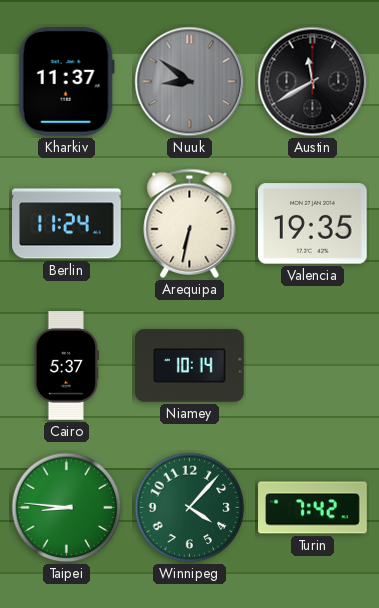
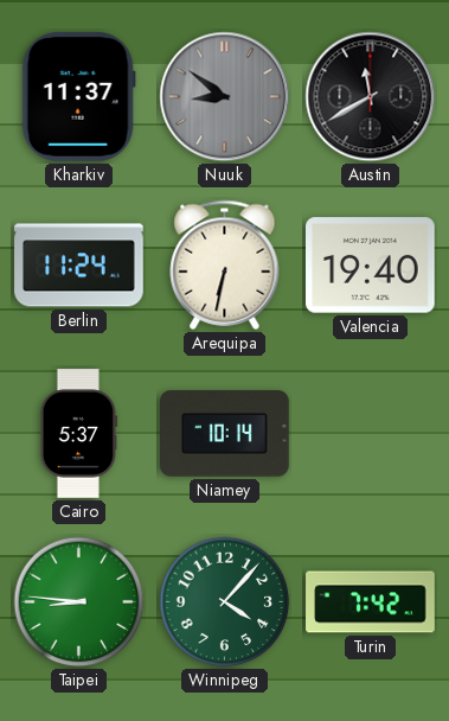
Valencia: 19:35 -> 19:40 (371, 266)
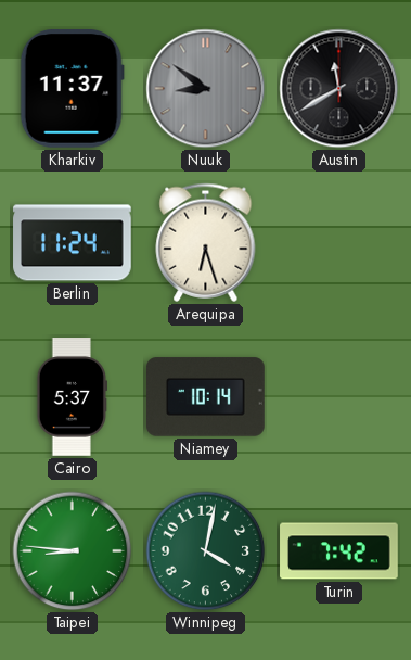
Arequipa: 6:32 -> 6:27 (206, 242)
Valencia: 19:40 -> none (371, 266)
Winnipeg: 4:07 -> 4:02 (206, 551)
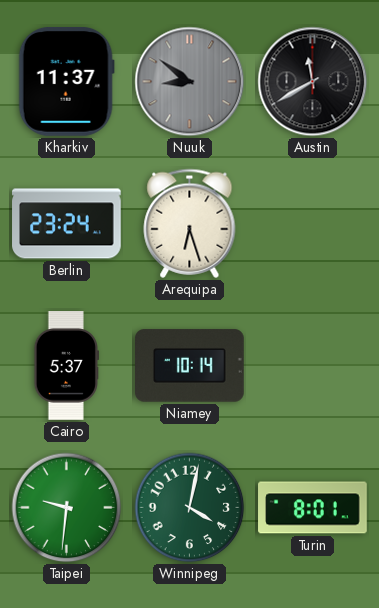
Berlin: 11:24 -> 23:24 (67, 224)
Taipei: 8:46 -> 9:31 (67, 508)
Turin: 7:42 -> 8:01 (313, 508)
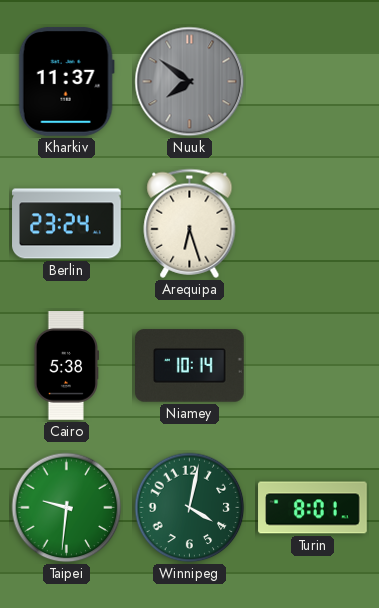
Nuuk: 8:51 -> 7:51 (190, 82)
Austin: 11:40 -> none (313, 82)
Cairo: 5:37 -> 5:38 (66, 366)
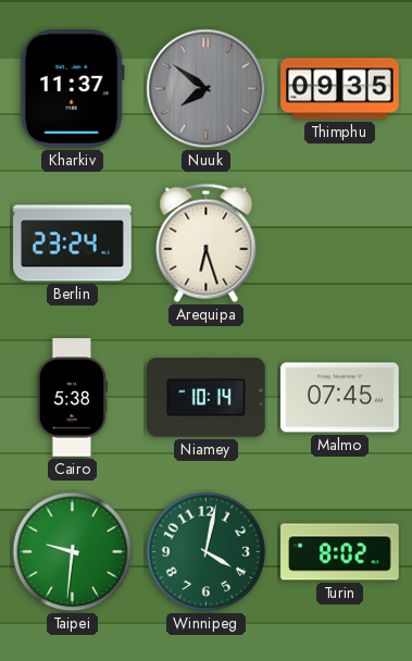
Thimphu: none -> 09:35 (340, 89)
Malmo: none -> 07:45 (340, 398)
Turin: 8:01 -> 8:02 (340, 552)
